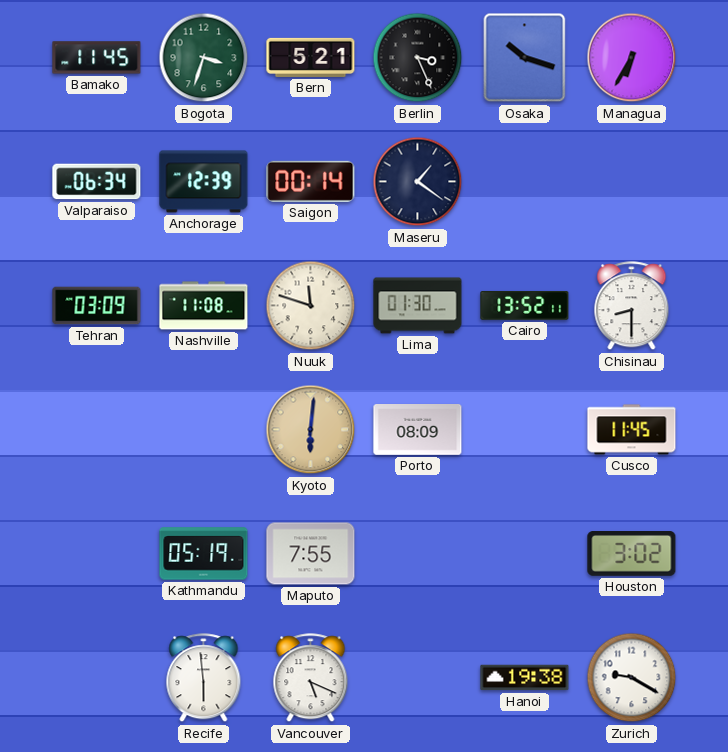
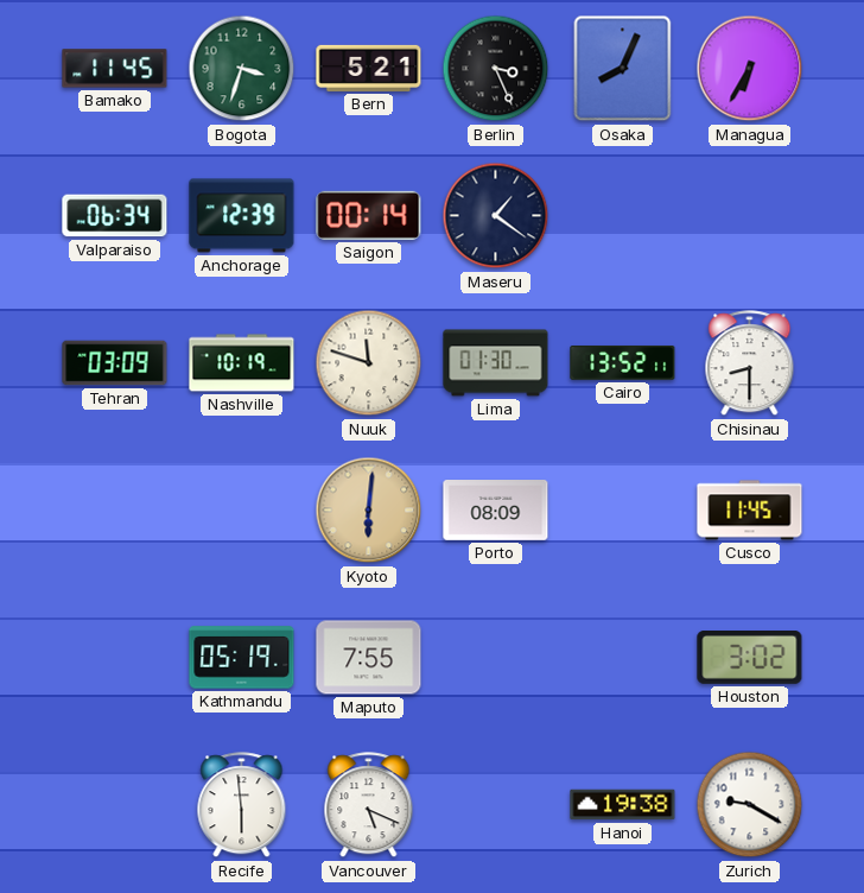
Osaka: 10:18 -> 8:04 (623, 69)
Nashville: 11:08 -> 10:19 (242, 363)
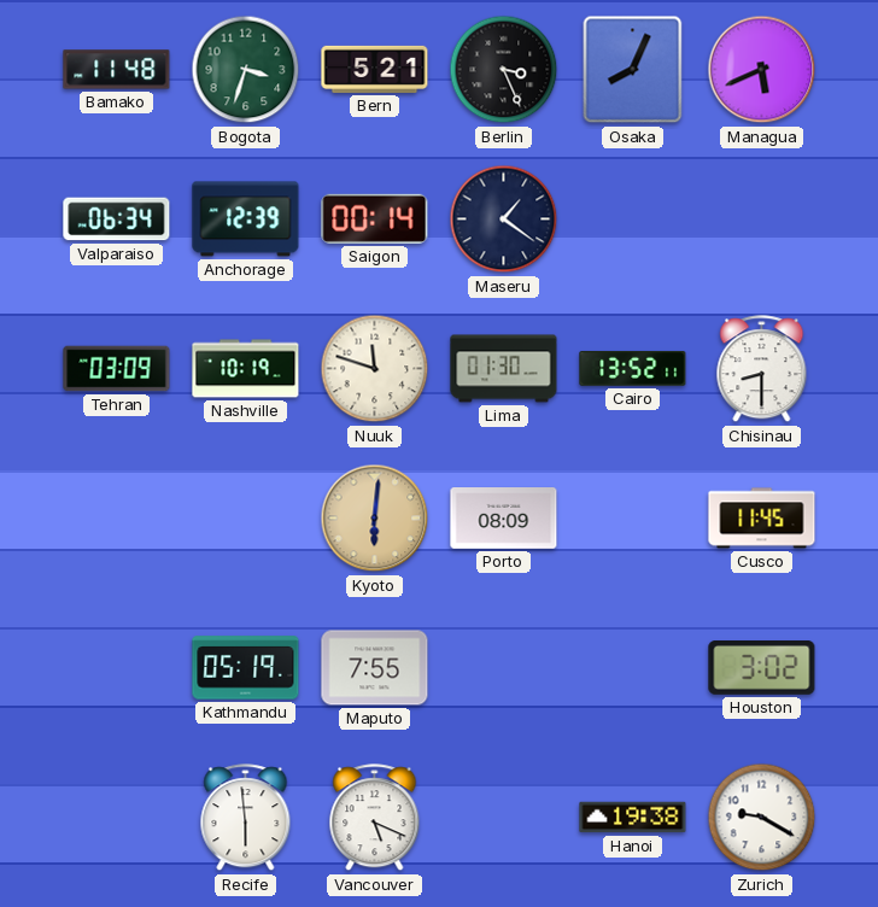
Bamako: 11:45 -> 11:48 (117, 70)
Managua: 6:35 -> 5:41 (762, 70)
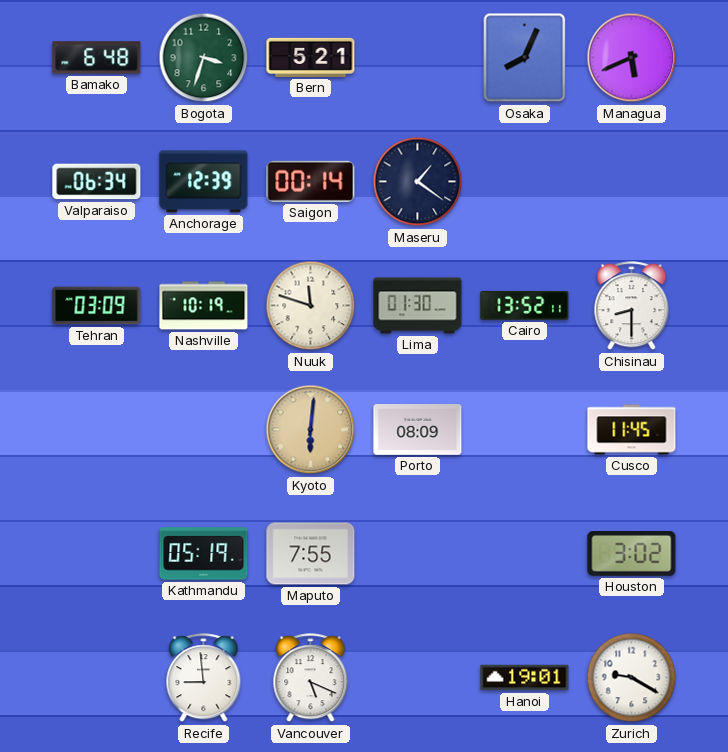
Bamako: 11:48 -> 6:48 (97, 58)
Berlin: 3:26 -> none (504, 70)
Recife: 5:59 -> 8:59 (204, 678)
Hanoi: 19:38 -> 19:01 (525, 678)
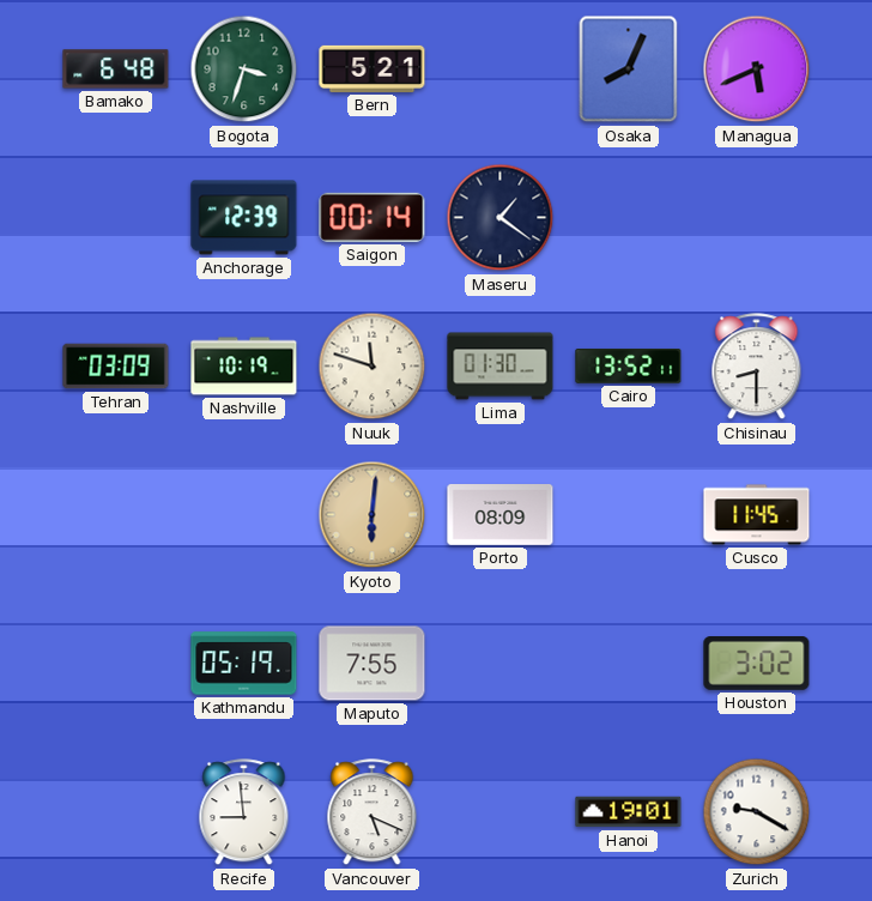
Valparaiso: 06:34 -> none (97, 182)
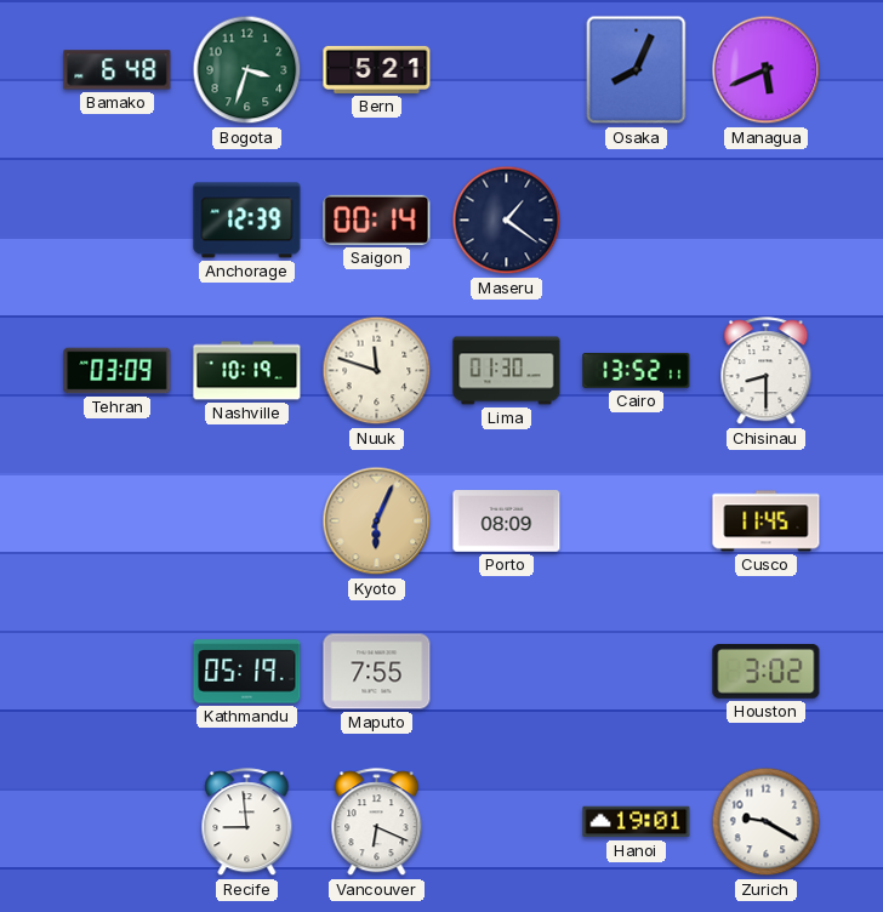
Kyoto: 6:01 -> 6:04 (377, 521)
Vancouver: 5:19 -> 6:19 (377, 822)
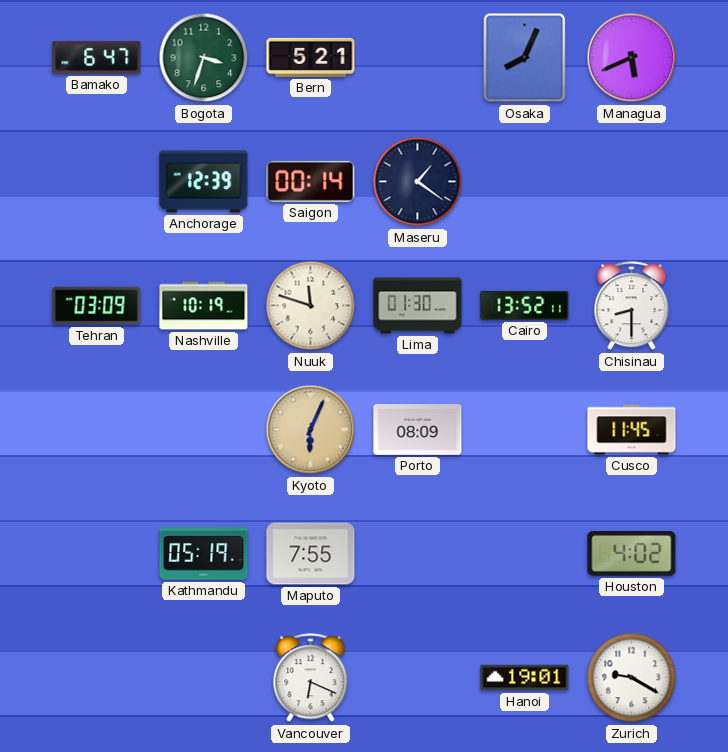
Bamako: 6:48 -> 6:47 (97, 58)
Houston: 3:02 -> 4:02 (632, 554)
Recife: 8:59 -> none (247, 822)
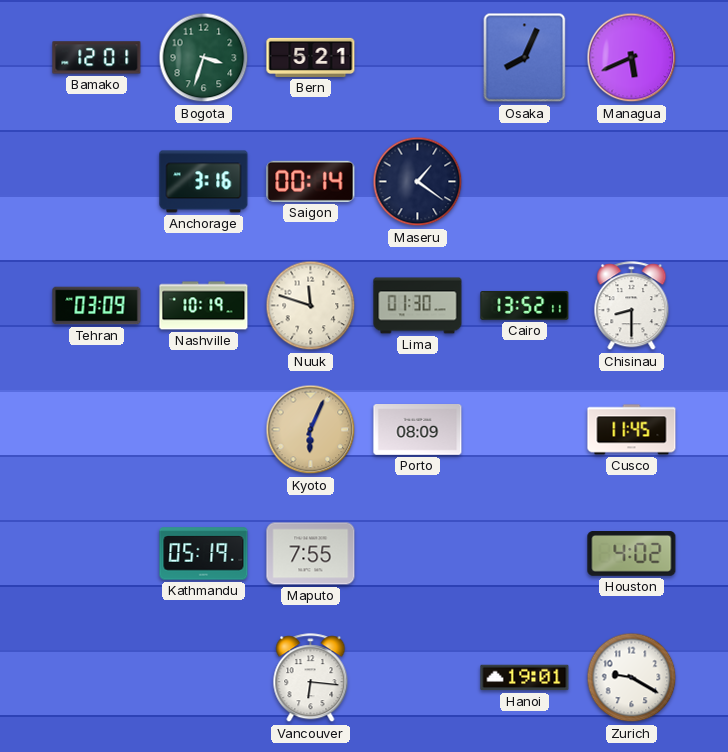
Bamako: 6:47 -> 12:01 (97, 58)
Anchorage: 12:39 -> 3:16 (204, 182)
Vancouver: 6:19 -> 6:16 (311, 678)
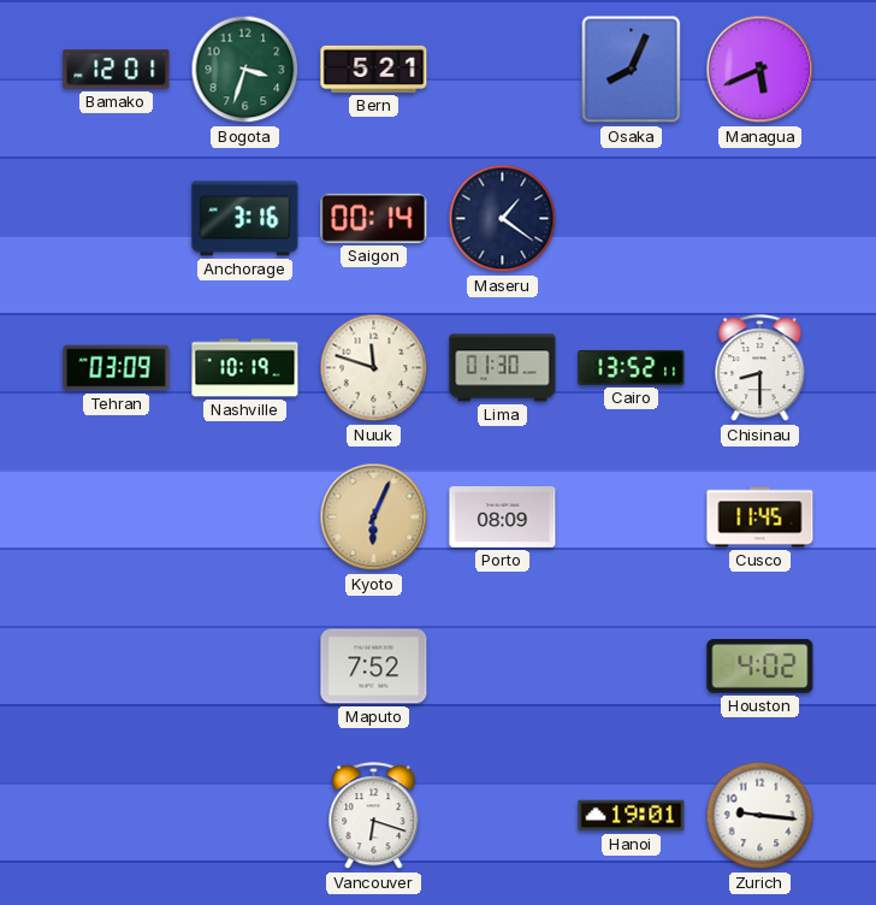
Kathmandu: 05:19 -> none (204, 554)
Maputo: 7:55 -> 7:52 (374, 667)
Vancouver: 6:16 -> 6:18 (374, 816)
Zurich: 9:20 -> 9:16 (760, 816)
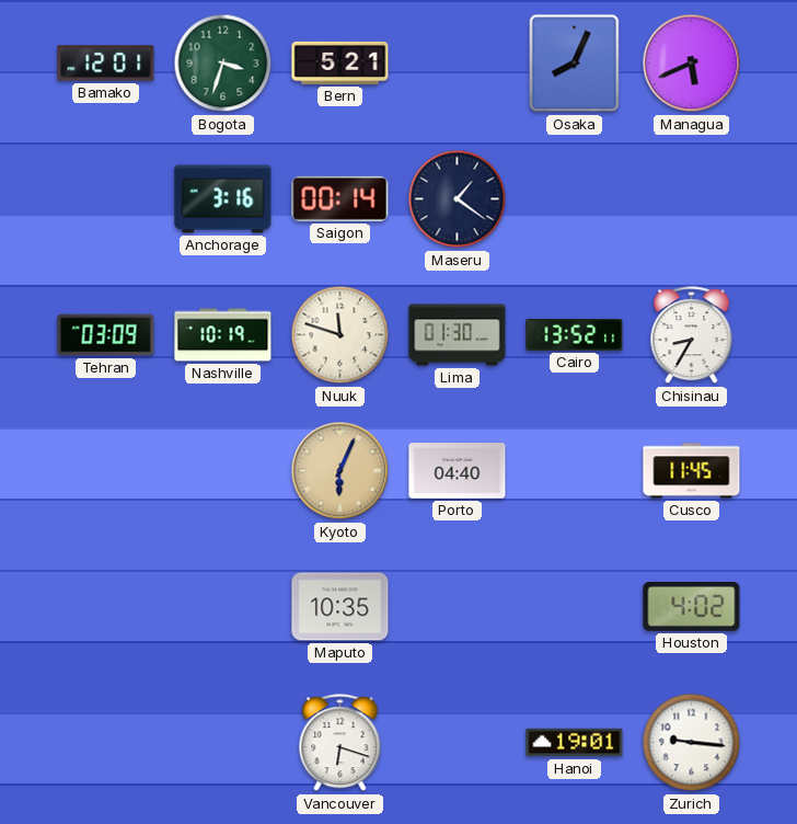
Chisinau: 8:30 -> 8:35 (692, 335)
Porto: 08:09 -> 04:40 (458, 471)
Maputo: 7:52 -> 10:35 (340, 607)
